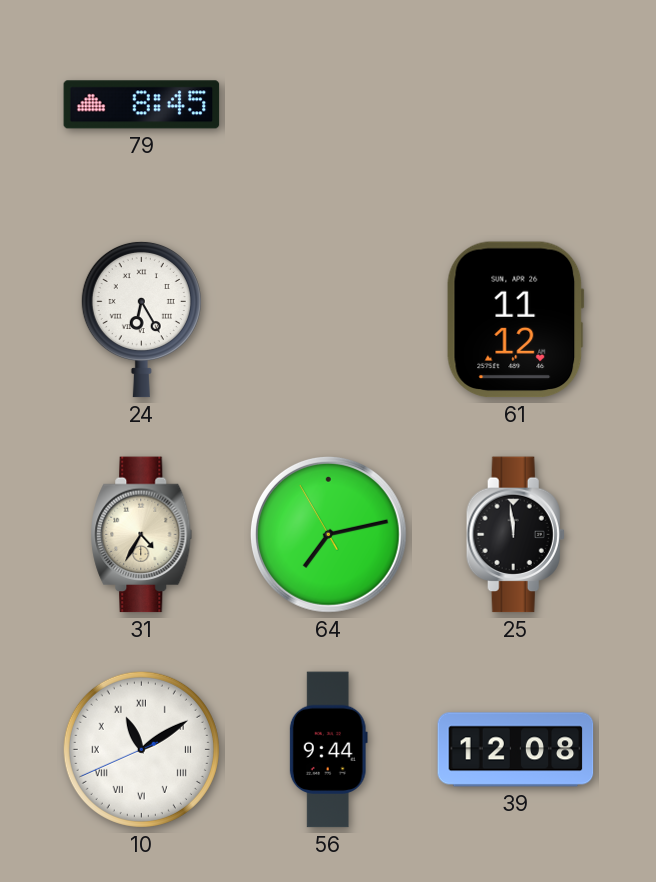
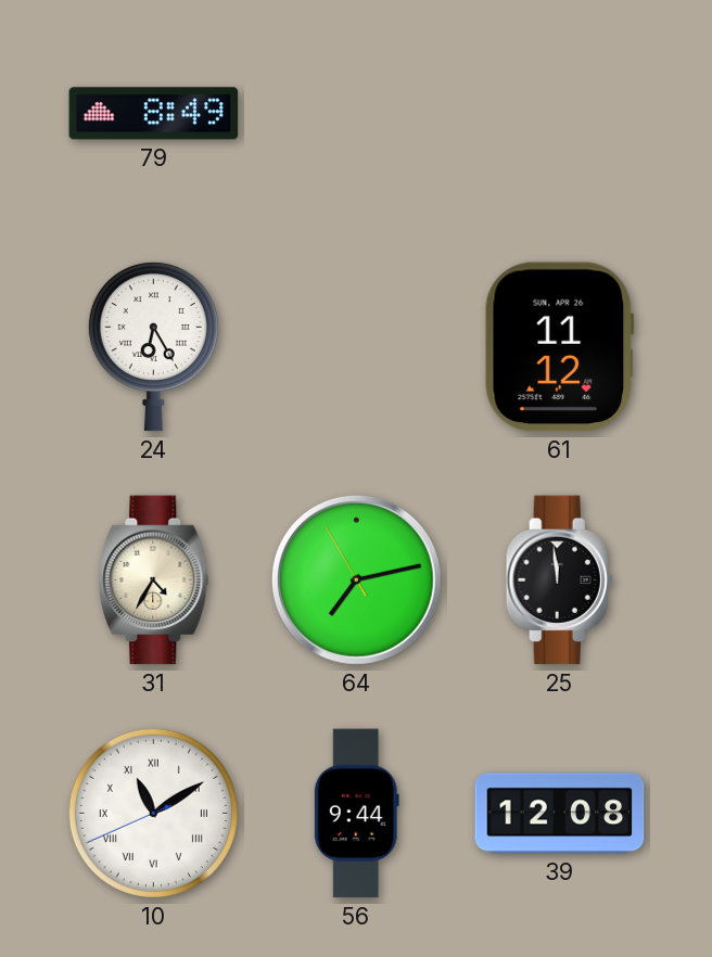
79: 8:45 -> 8:49 (154, 114)
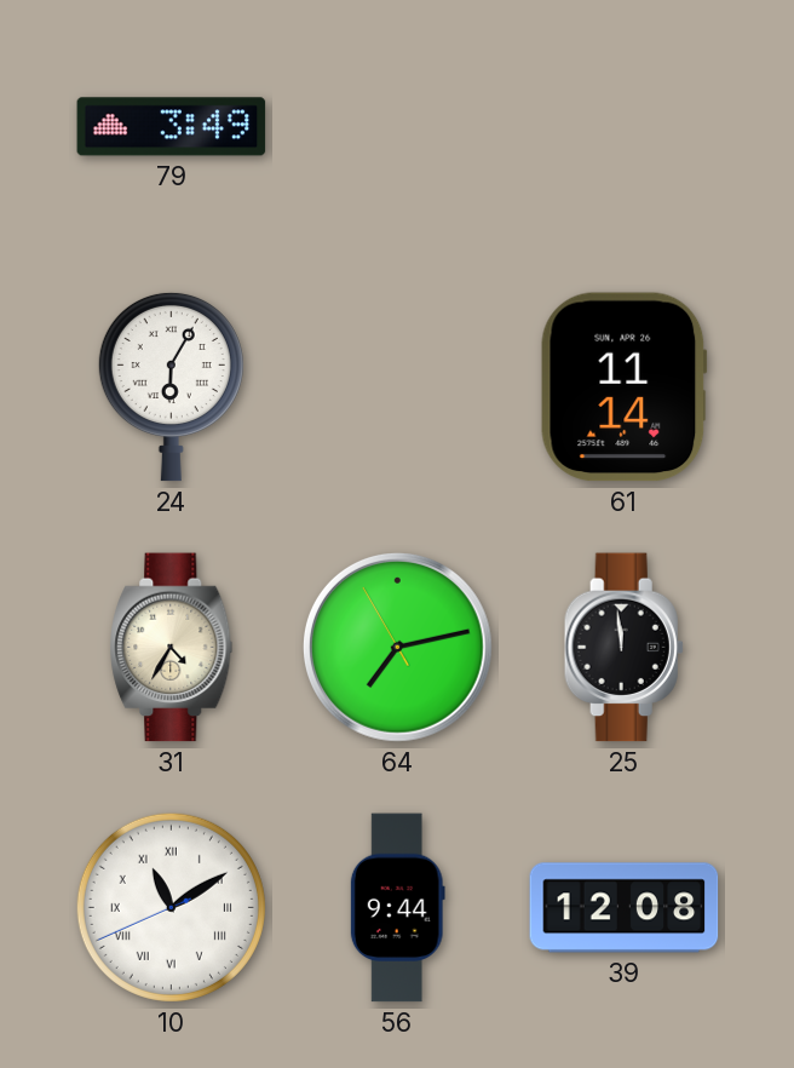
79: 8:49 -> 3:49 (172, 127)
24: 6:25 -> 6:05 (171, 386)
61: 11:12 -> 11:14 (623, 387)
